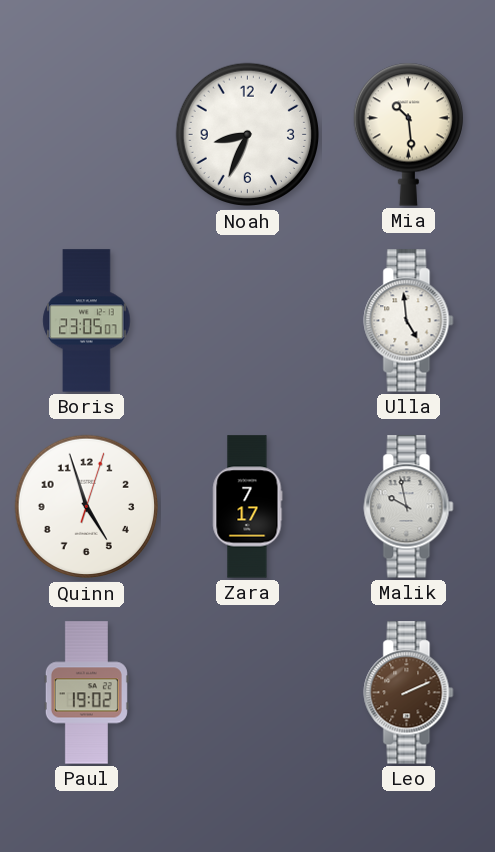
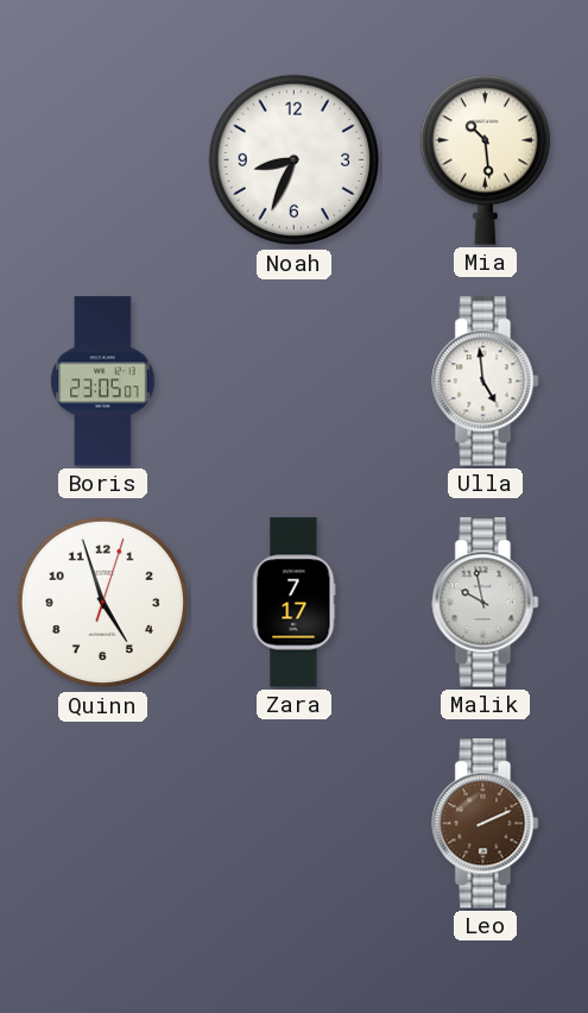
Paul: 19:02 -> none (86, 693)
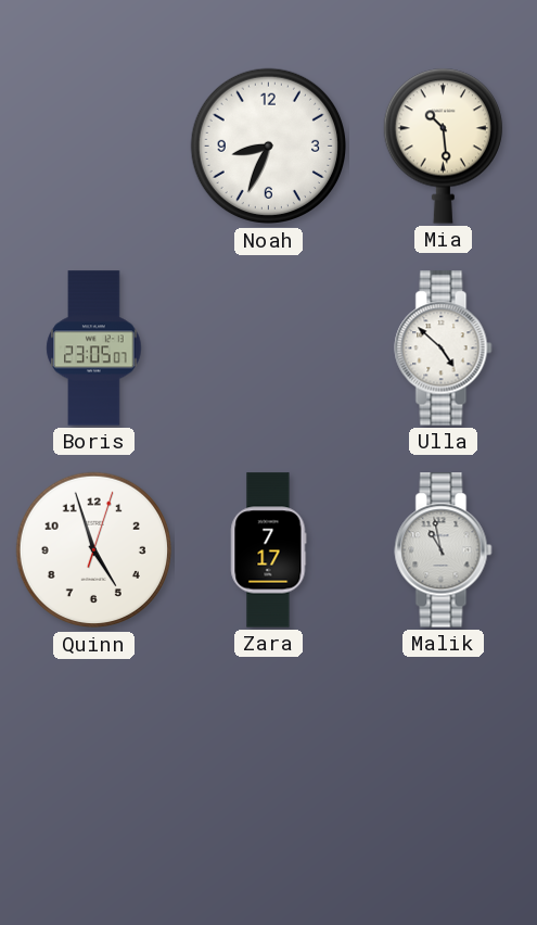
Ulla: 4:59 -> 4:52 (444, 349)
Malik: 9:58 -> 10:58 (444, 550)
Leo: 2:11 -> none (486, 824)
